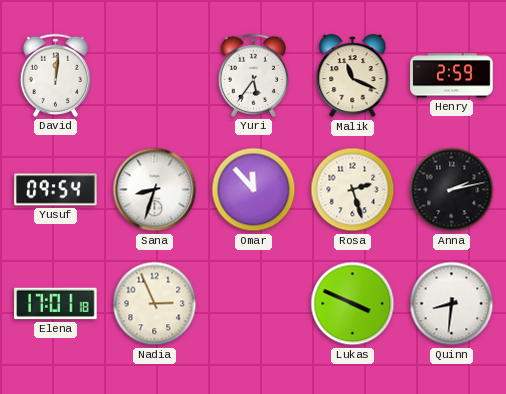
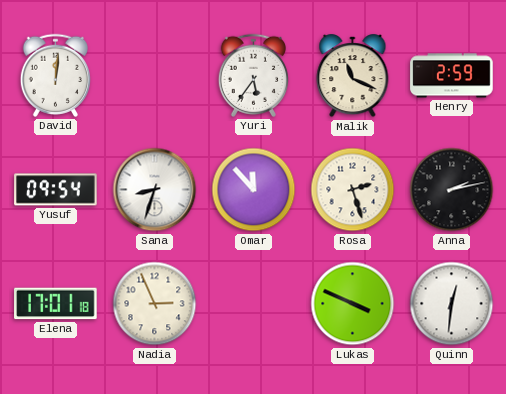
Quinn: 8:31 -> 12:31 (452, 304)
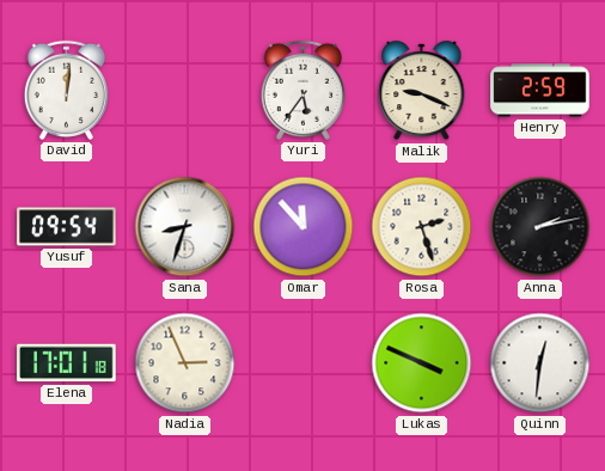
Malik: 11:19 -> 9:19 (422, 91)
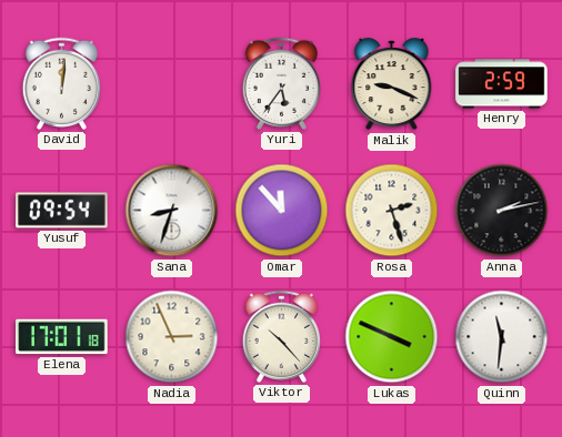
Viktor: none -> 10:23 (281, 336)
Quinn: 12:31 -> 11:31 (502, 337)
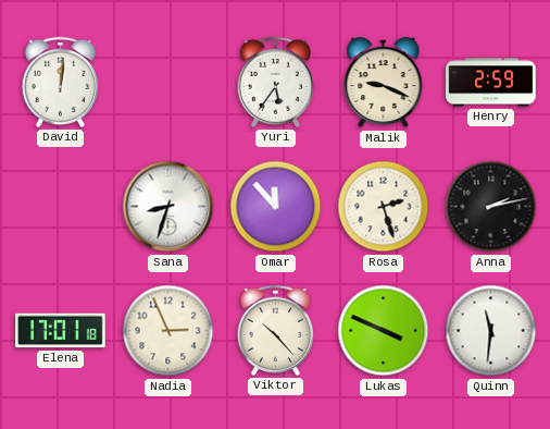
Yusuf: 09:54 -> none (62, 211)
